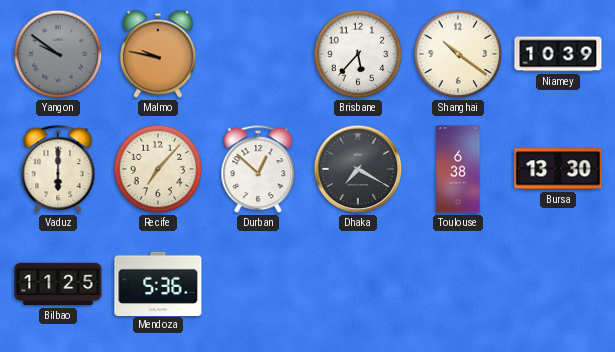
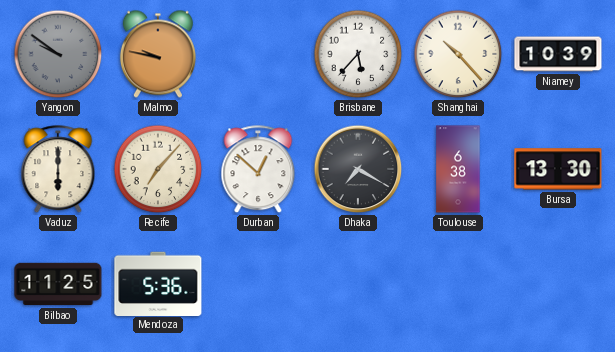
Shanghai: 10:21 -> 10:23 (458, 54)
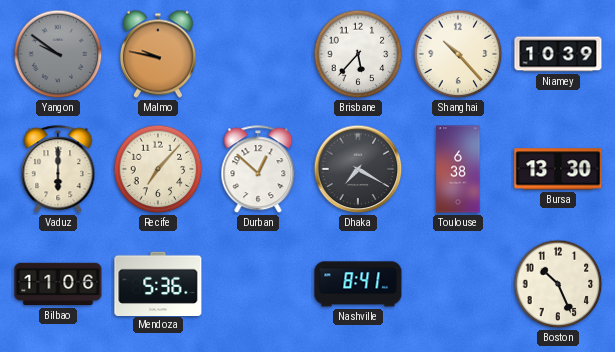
Bilbao: 11:25 -> 11:06 (58, 284)
Nashville: none -> 8:41 (358, 284)
Boston: none -> 10:26 (558, 284)
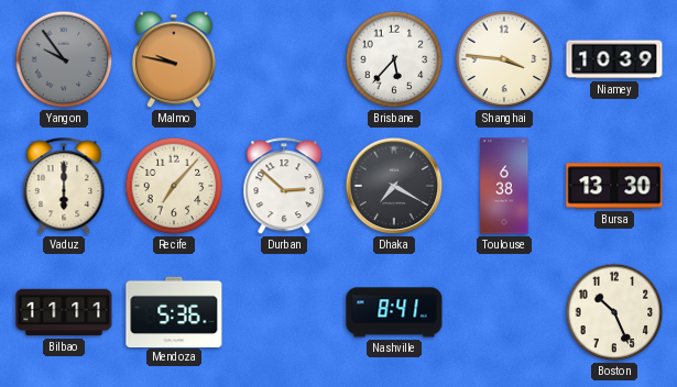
Yangon: 9:51 -> 9:54 (64, 59)
Shanghai: 10:23 -> 3:46 (504, 59)
Durban: 12:52 -> 2:52 (284, 187)
Bilbao: 11:06 -> 11:11 (64, 312)
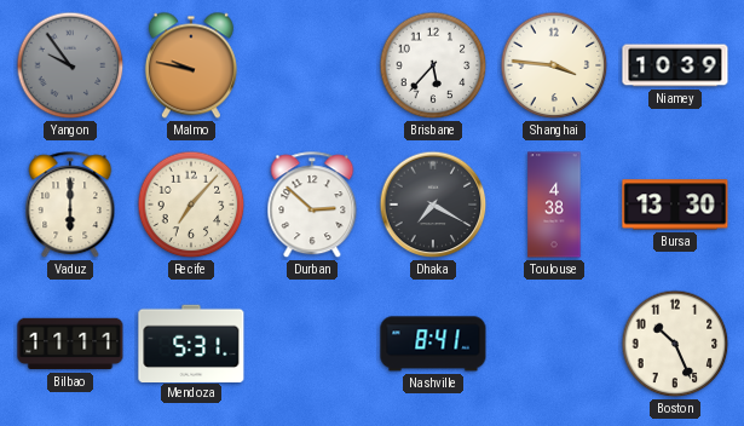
Toulouse: 6:38 -> 4:38 (554, 205)
Mendoza: 5:36 -> 5:31 (191, 342)
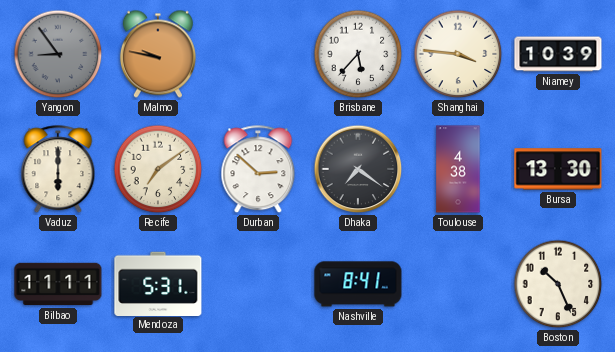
Yangon: 9:54 -> 8:54 (58, 54)
Recife: 7:07 -> 7:09 (158, 169)
Dhaka: 7:20 -> 7:21 (358, 169)
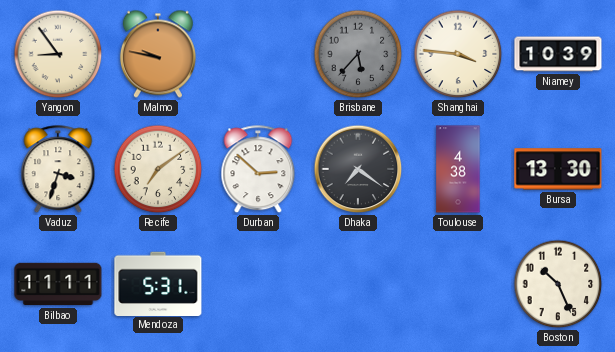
Yangon dial: grey -> cream (58, 54)
Brisbane dial: white -> grey (358, 54)
Vaduz: 6:00 -> 3:33 (58, 170)
Nashville: 8:41 -> none (358, 284)
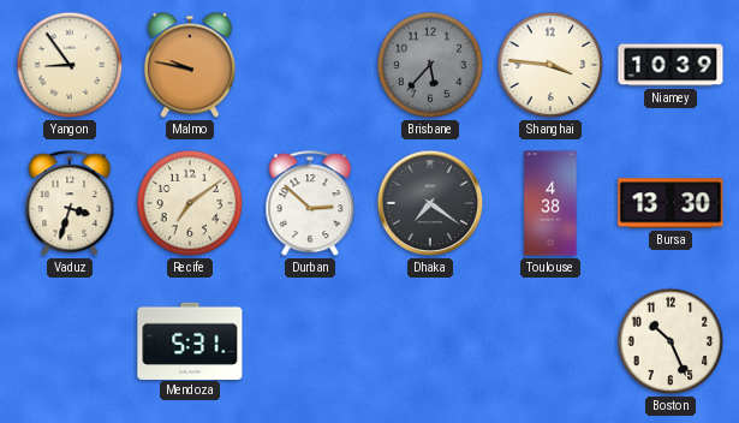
Bilbao: 11:11 -> none (58, 284)
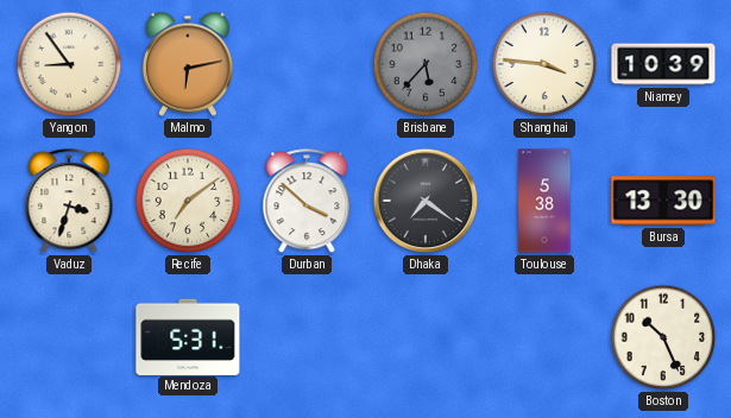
Malmo: 9:47 -> 6:13 (188, 64)
Durban: 2:52 -> 3:52 (307, 202)
Toulouse: 4:38 -> 5:38 (544, 201)
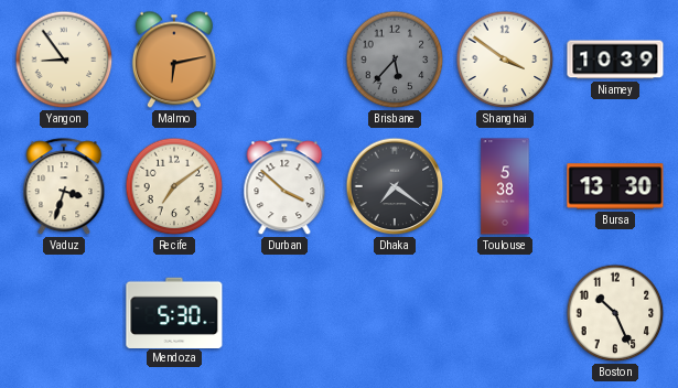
Shanghai: 3:46 -> 3:51 (505, 60)
Mendoza: 5:31 -> 5:30 (174, 312)
